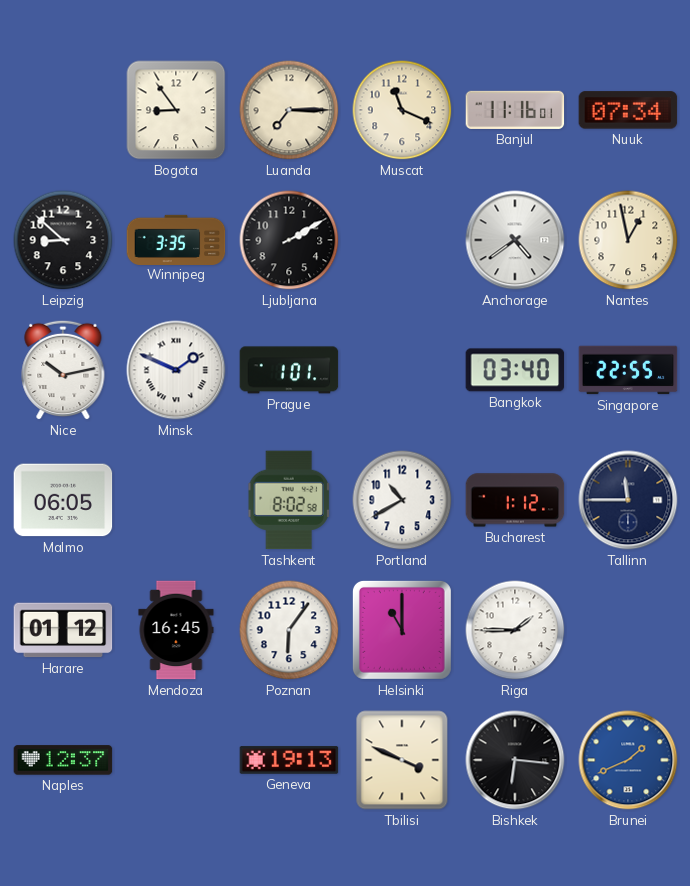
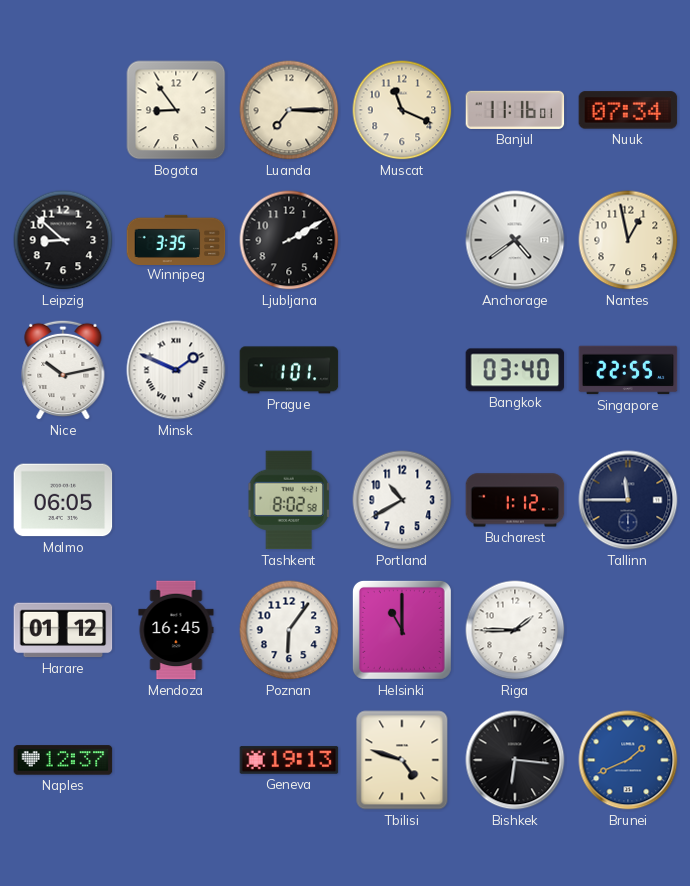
Tbilisi: 3:49 -> 4:48 (402, 760)
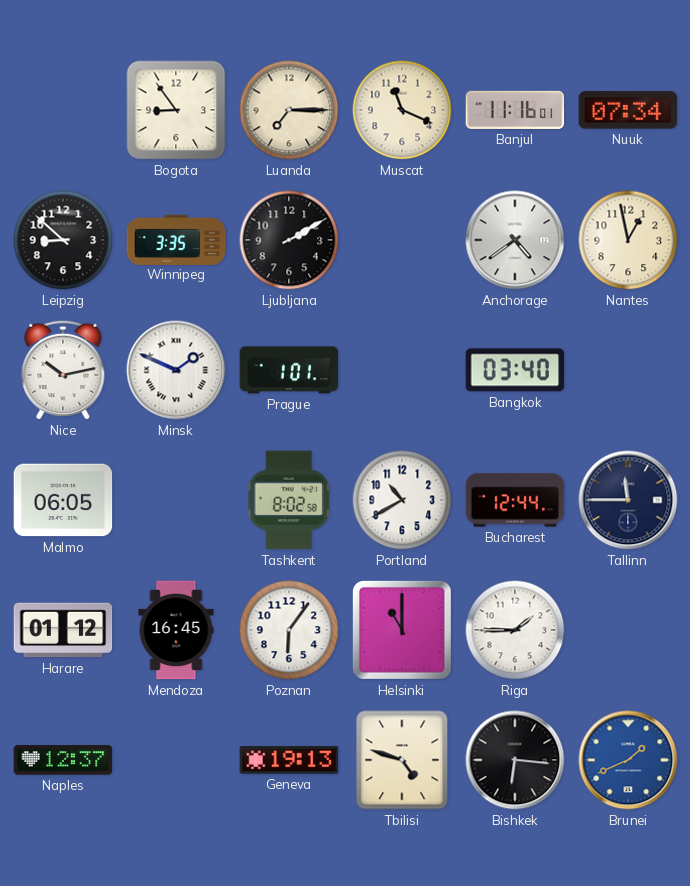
Singapore: 22:55 -> none (628, 370)
Bucharest: 1:12 -> 12:44 (515, 500)
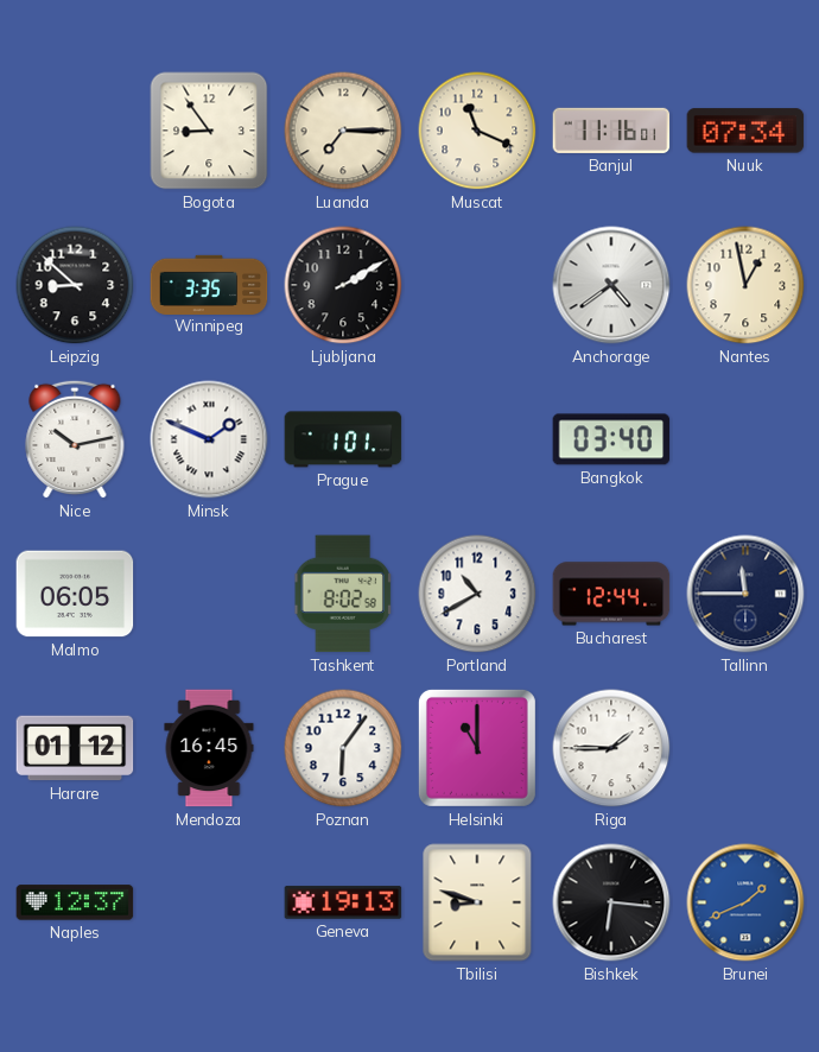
Tbilisi: 4:48 -> 8:48 (477, 902)
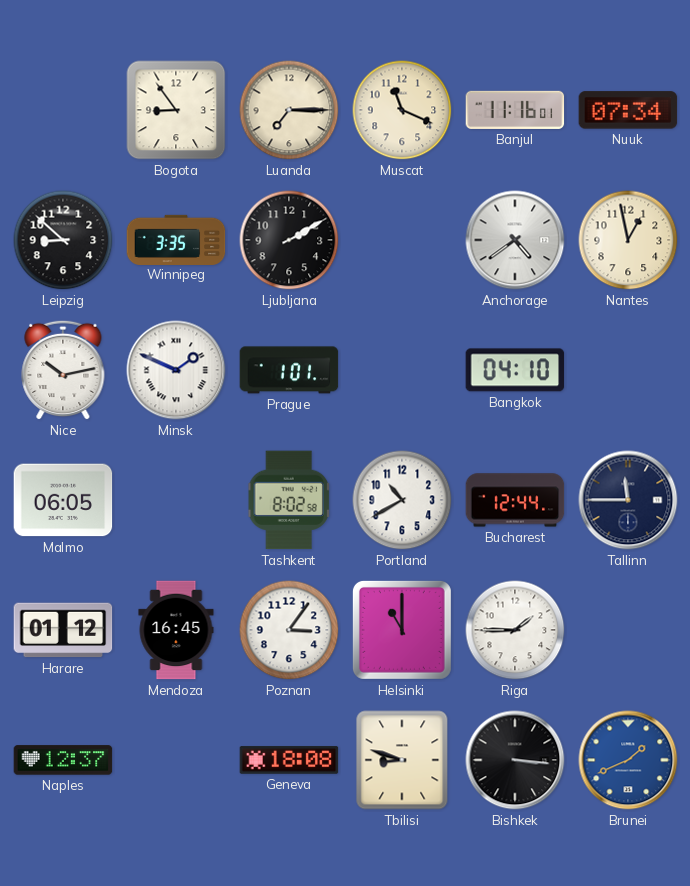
Bangkok: 03:40 -> 04:10 (515, 370)
Poznan: 6:06 -> 3:06 (289, 630)
Geneva: 19:13 -> 18:08 (289, 760)
Bishkek: 6:16 -> 3:16 (515, 760)
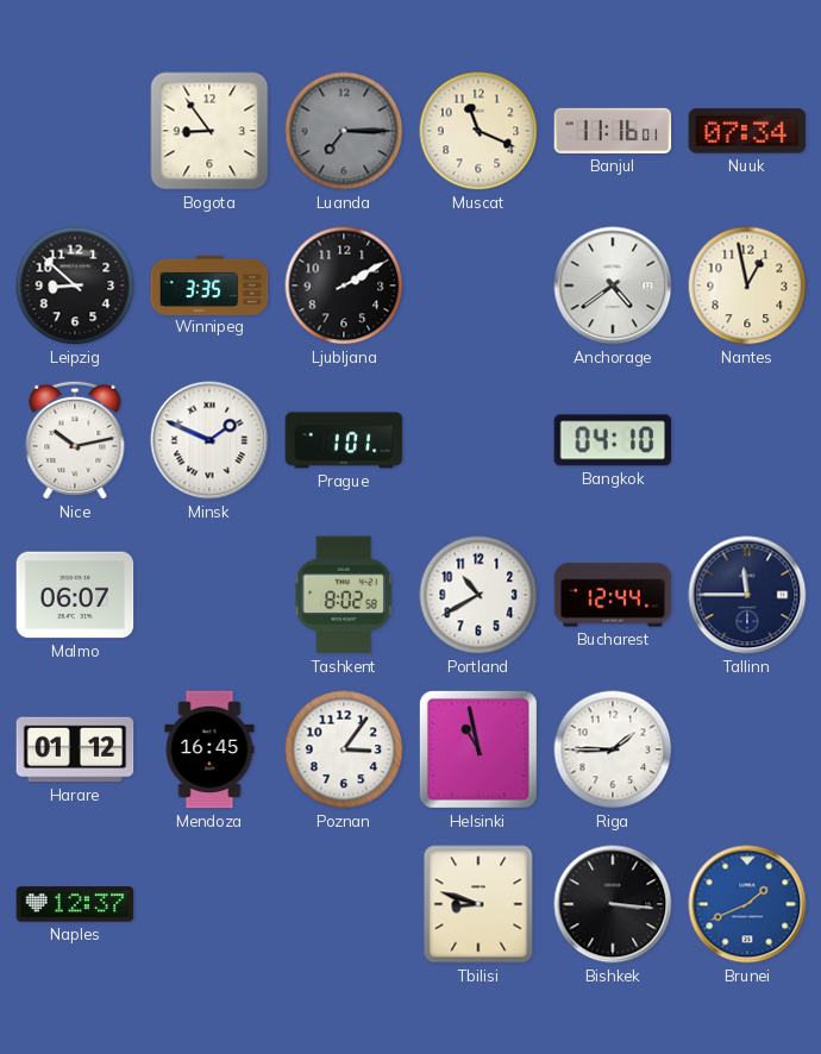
Luanda dial: cream -> grey (344, 131)
Malmo: 06:05 -> 06:07 (75, 595)
Helsinki: 11:00 -> 10:58 (478, 749)
Geneva: 18:08 -> none (289, 760)
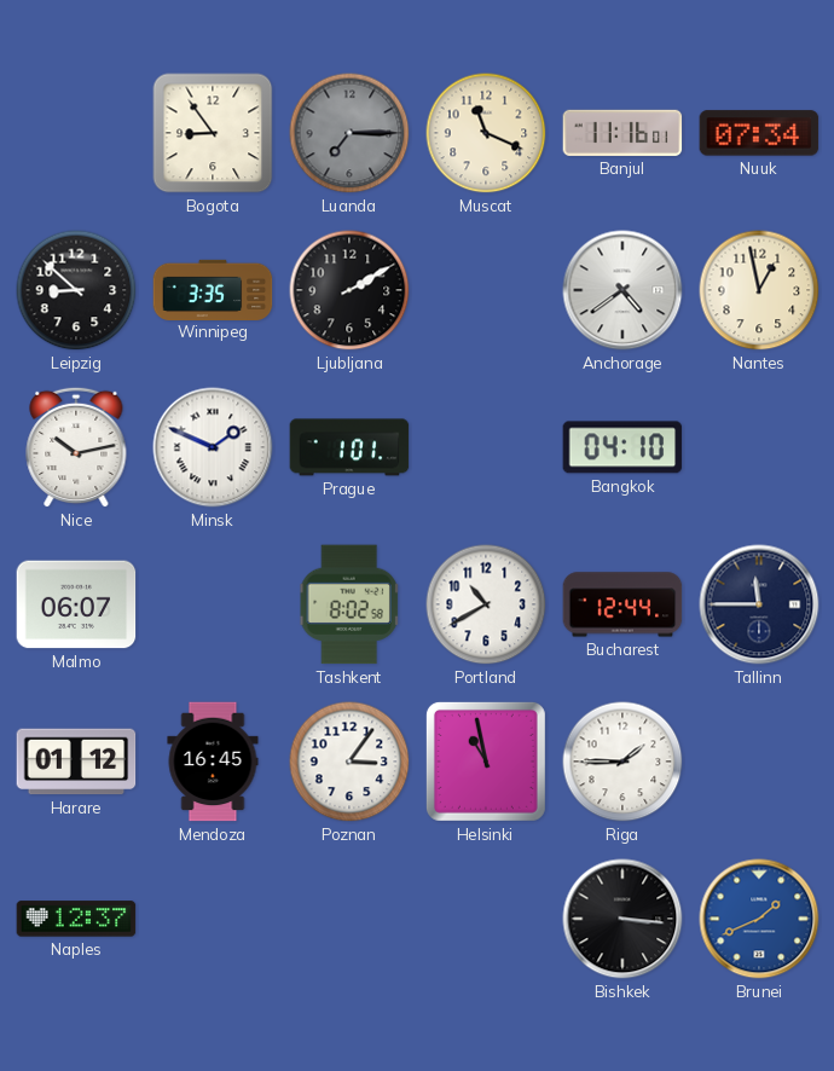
Tbilisi: 8:48 -> none (478, 904)
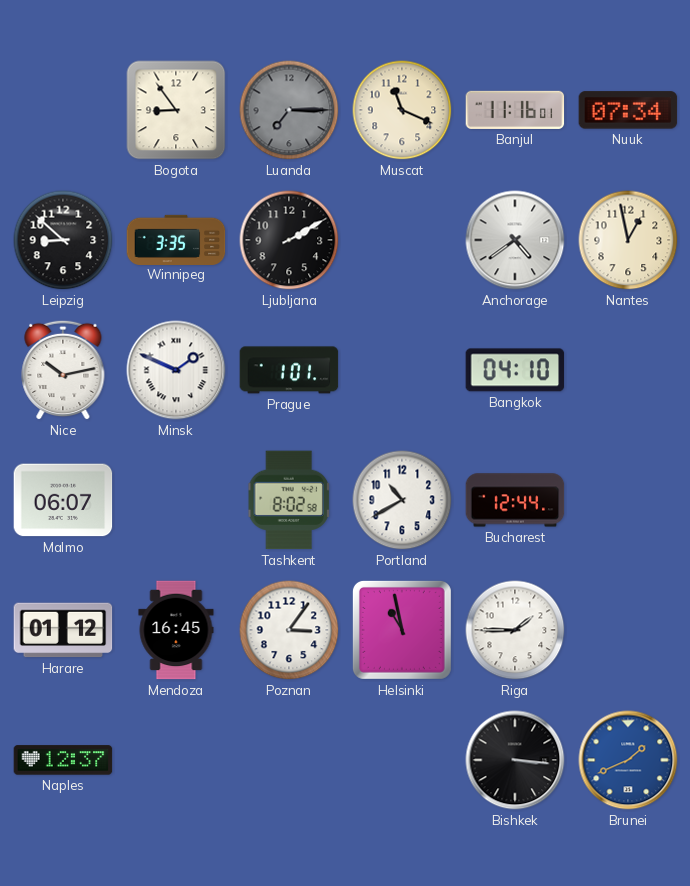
Tallinn: 11:45 -> none (759, 604)
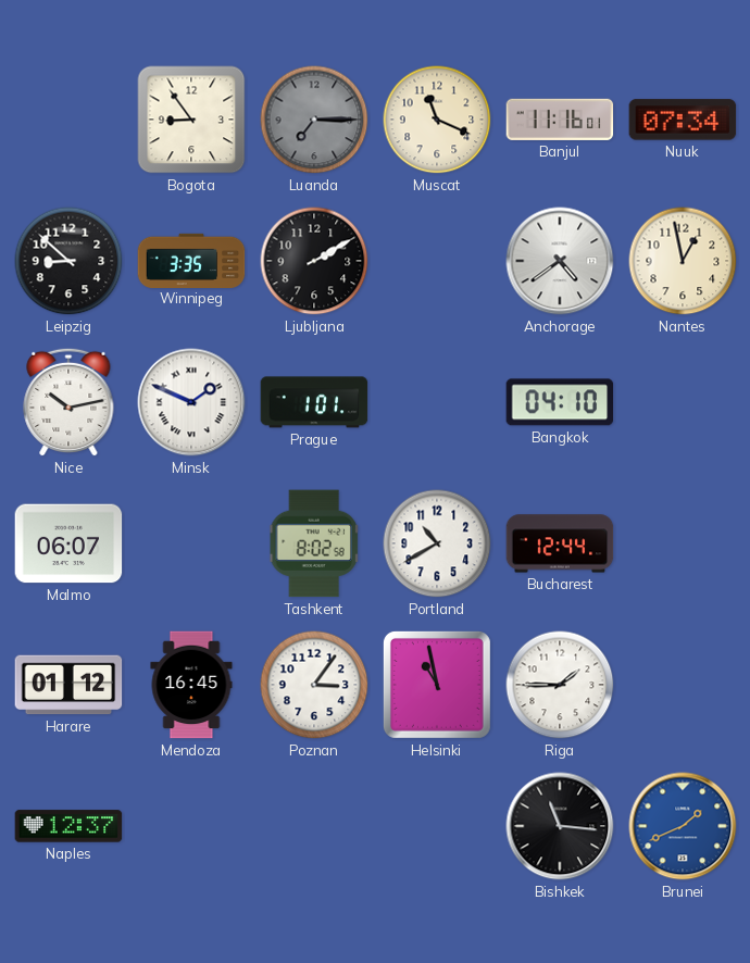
Bishkek: 3:16 -> 11:16 (560, 826)
